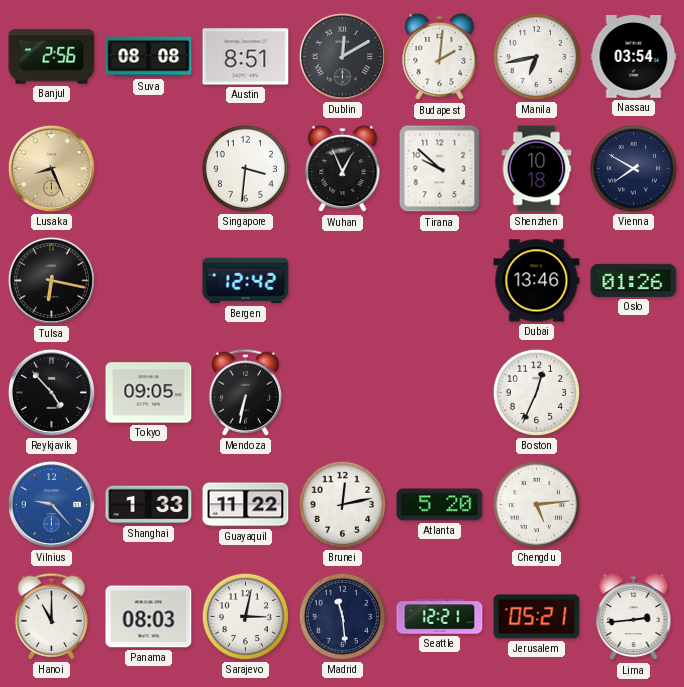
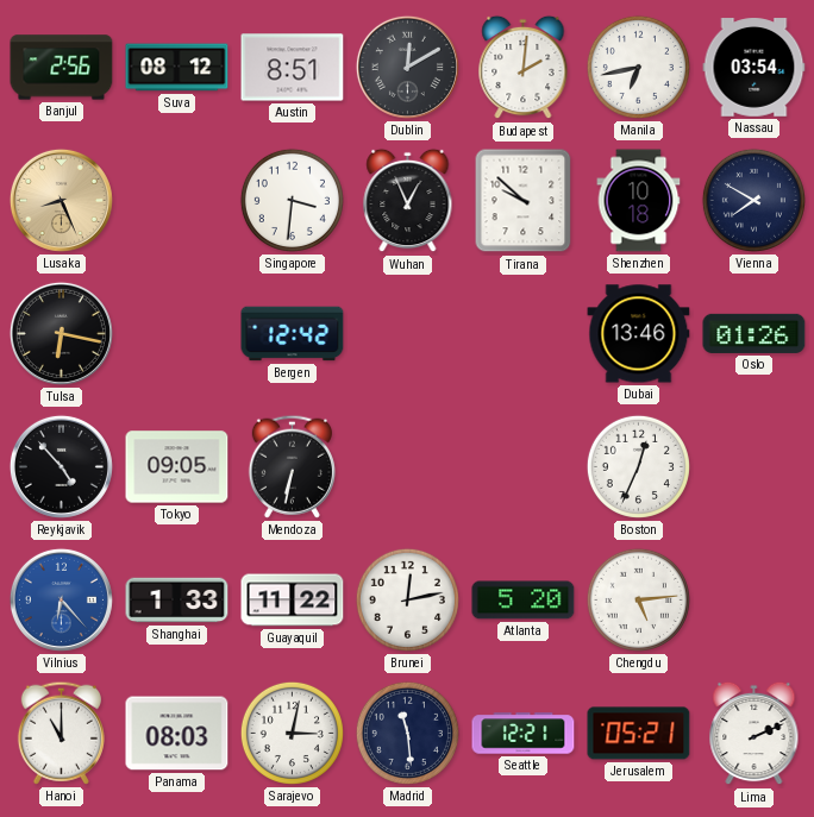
Suva: 08:08 -> 08:12 (177, 68)
Vilnius: 9:23 -> 6:23 (61, 599)
Lima: 2:44 -> 2:11 (754, 734)
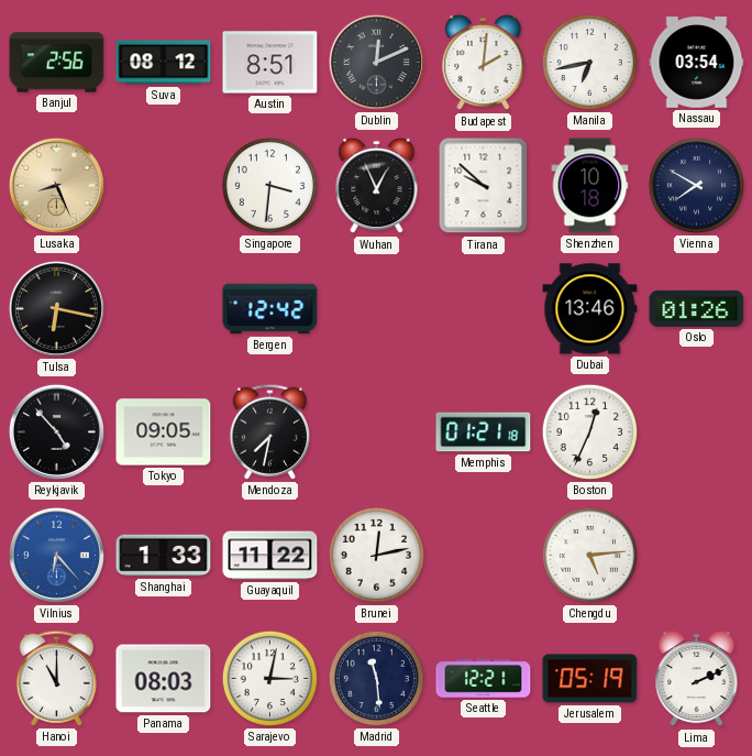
Dublin: 12:10 -> 12:11 (376, 62)
Mendoza: 6:32 -> 7:32 (269, 431)
Memphis: none -> 01:21 (484, 432)
Atlanta: 5:20 -> none (524, 601)
Jerusalem: 05:21 -> 05:19 (590, 679)
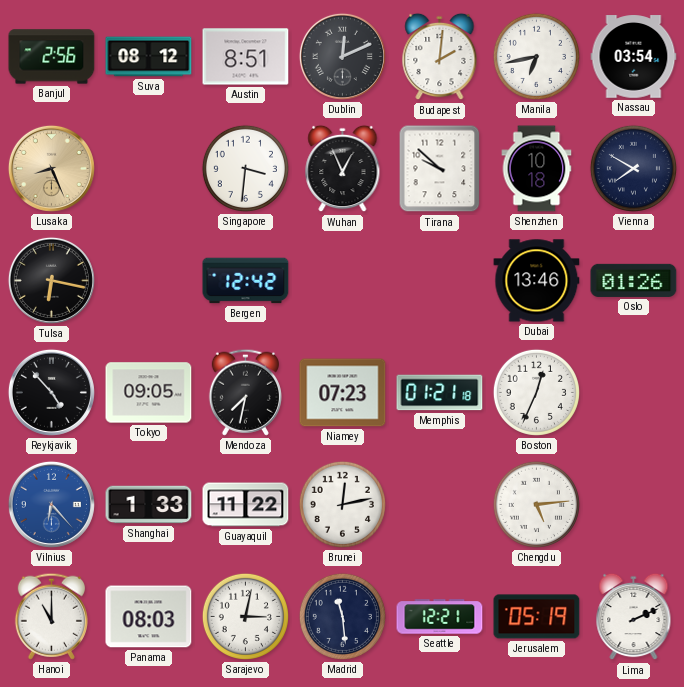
Niamey: none -> 07:23 (343, 393)
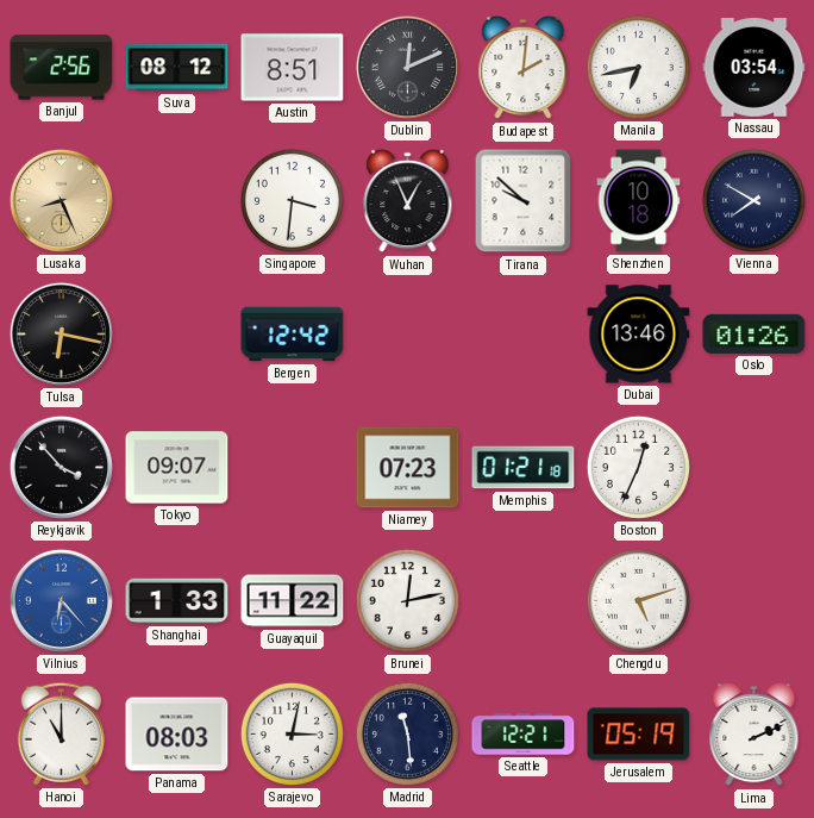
Reykjavik: 4:53 -> 3:53 (61, 467)
Tokyo: 09:05 -> 09:07 (177, 468)
Mendoza: 7:32 -> none (245, 392)
Chengdu: 5:14 -> 5:12 (638, 600)
